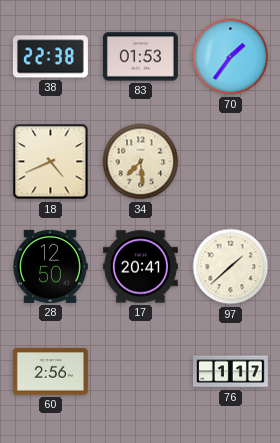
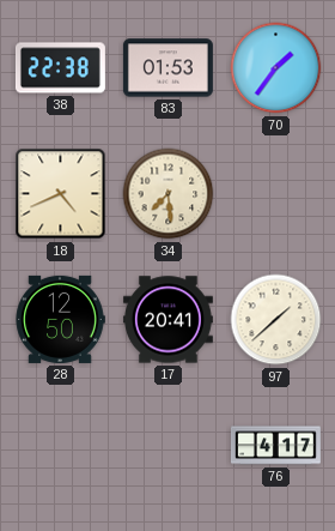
60: 2:56 -> none (50, 372)
76: 1:17 -> 4:17 (275, 446)
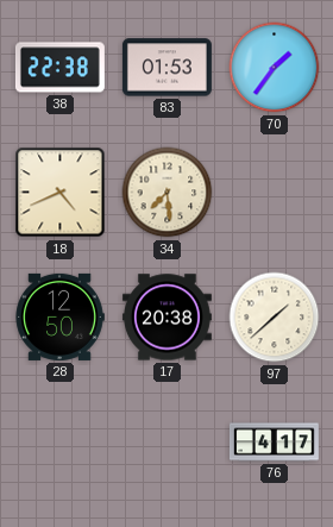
17: 20:41 -> 20:38 (166, 318)
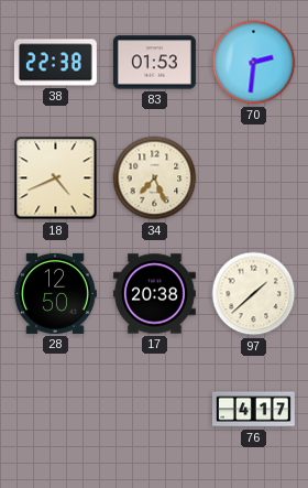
70: 1:36 -> 2:31 (254, 63)
34: 7:29 -> 7:26 (155, 178)
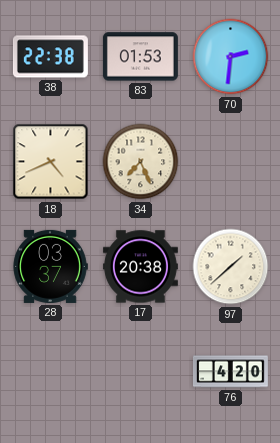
28: 12:50 -> 03:37 (50, 266)
76: 4:17 -> 4:20 (230, 372)
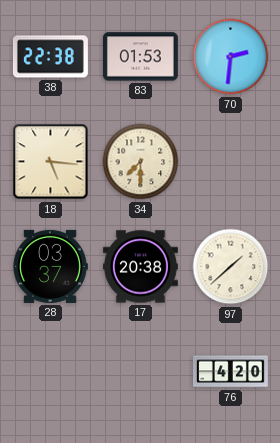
18: 4:41 -> 5:16 (51, 162)
34: 7:26 -> 7:30 (141, 162)
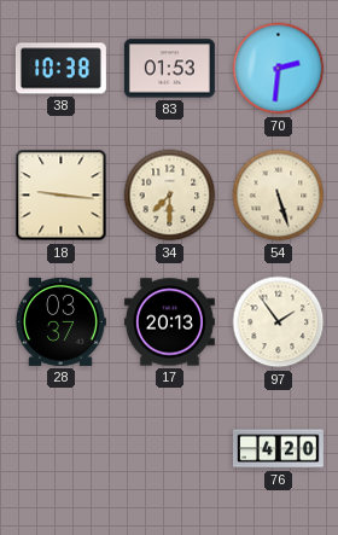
38: 22:38 -> 10:38 (60, 69)
18: 5:16 -> 9:16 (62, 196)
54: none -> 5:27 (279, 196)
17: 20:38 -> 20:13 (169, 322)
97: 1:38 -> 1:54 (279, 322)
